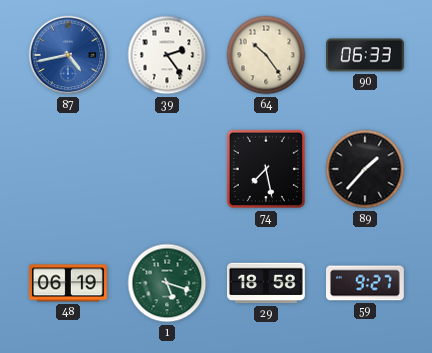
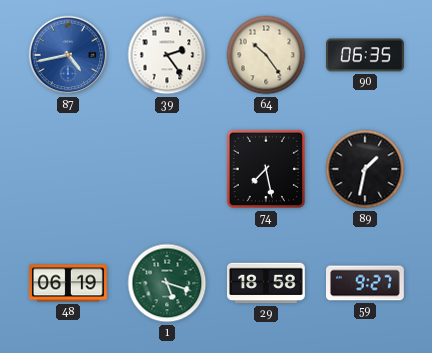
90: 06:33 -> 06:35 (366, 55)
89: 1:37 -> 1:32 (365, 169)
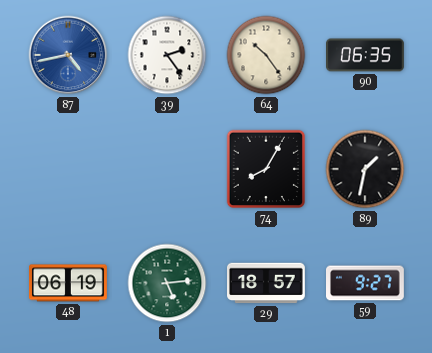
74: 7:28 -> 8:05 (266, 169)
1: 5:18 -> 5:14 (167, 283)
29: 18:58 -> 18:57 (267, 283)
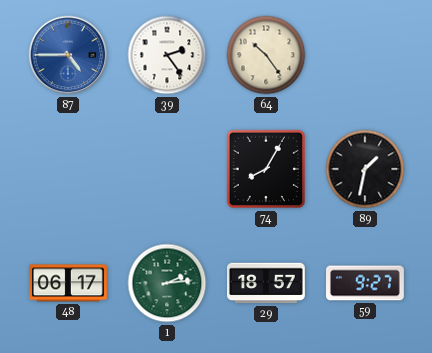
87: 4:43 -> 4:45 (68, 55)
90: 06:35 -> none (366, 55)
48: 06:19 -> 06:17 (69, 283)
1: 5:14 -> 2:14 (167, 283)
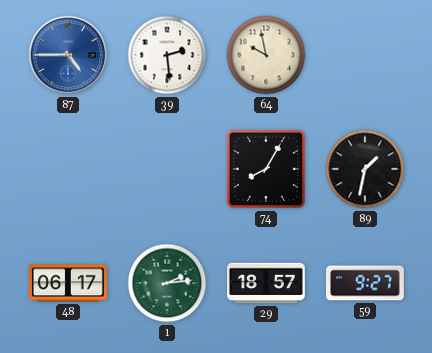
39: 2:24 -> 2:29 (167, 55)
64: 10:24 -> 9:58 (266, 55)
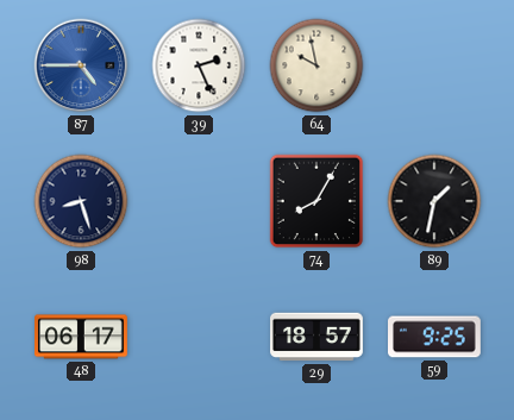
39: 2:29 -> 2:26 (199, 65)
98: none -> 8:27 (81, 201)
1: 2:14 -> none (167, 283)
59: 9:27 -> 9:25 (435, 337)
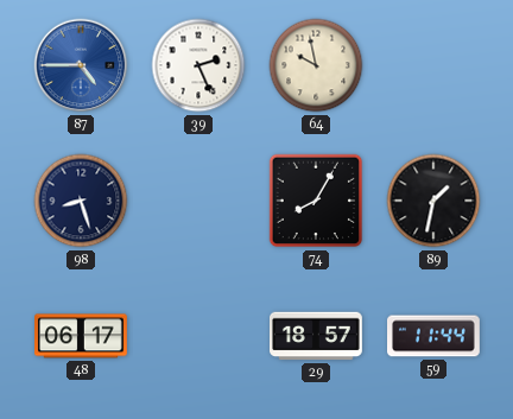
59: 9:25 -> 11:44 (435, 336)
